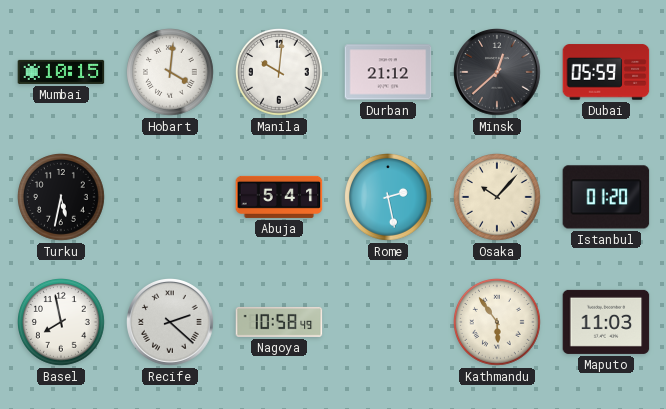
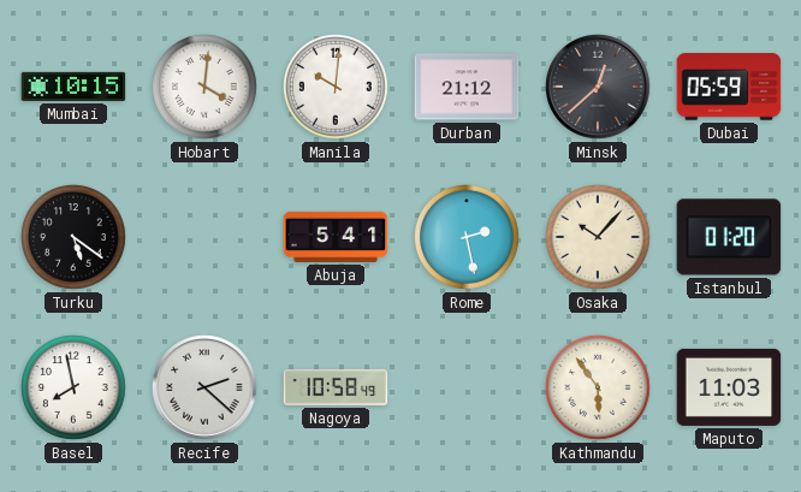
Turku: 5:32 -> 5:21 (75, 238)
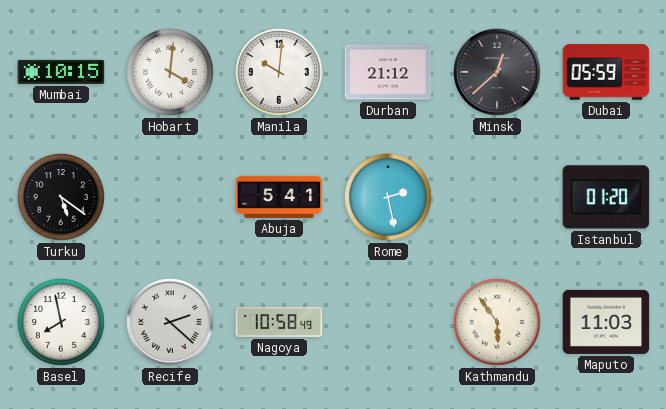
Osaka: 10:07 -> none (599, 238)
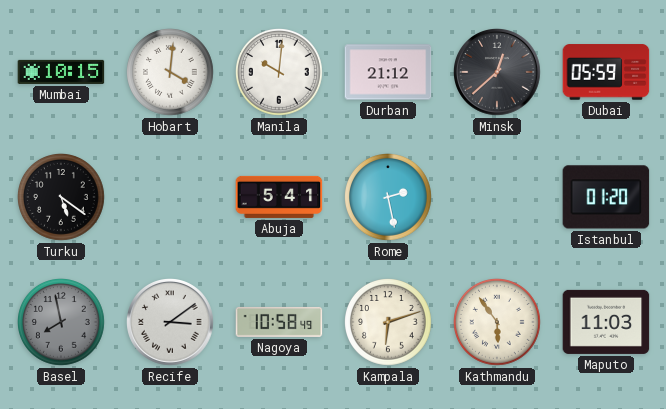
Basel dial: white -> grey (62, 323)
Recife: 2:22 -> 3:09 (170, 322)
Kampala: none -> 6:12 (389, 323)
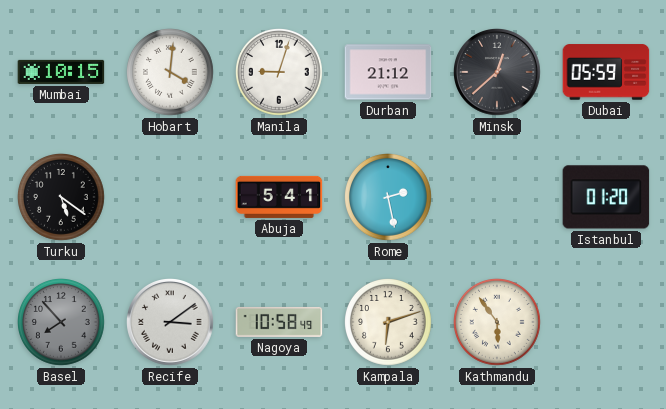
Manila: 10:01 -> 9:03 (280, 73)
Basel: 7:58 -> 7:53 (62, 323)
Maputo: 11:03 -> none (606, 322)
